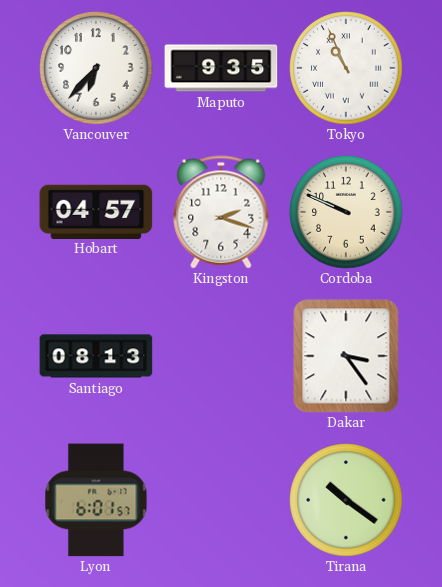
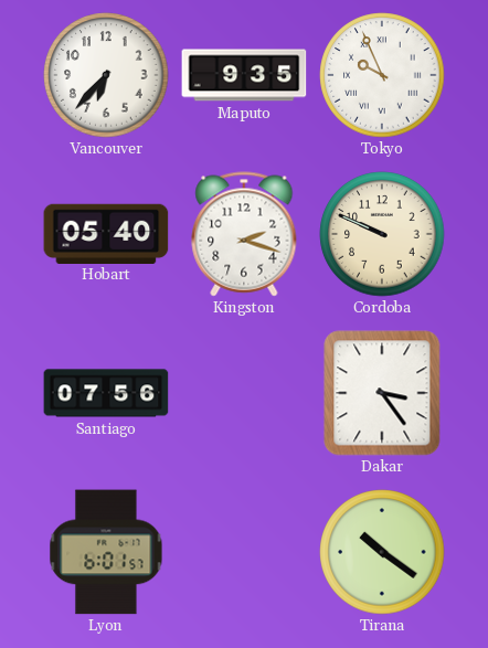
Tokyo: 10:56 -> 9:56 (382, 75)
Hobart: 04:57 -> 05:40 (106, 233)
Santiago: 08:13 -> 07:56 (106, 393)
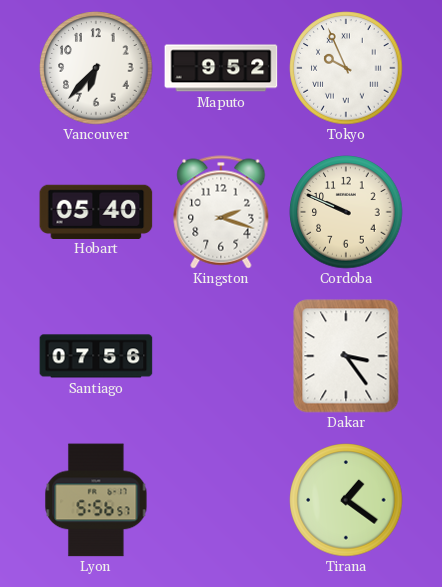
Maputo: 9:35 -> 9:52 (221, 68)
Lyon: 6:01 -> 5:56 (96, 500)
Tirana: 10:21 -> 1:21 (346, 500)
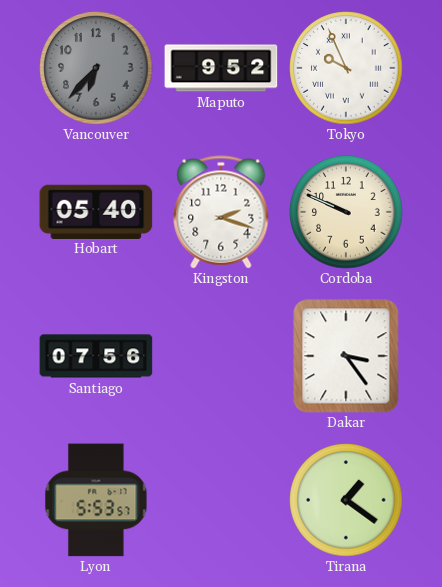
Vancouver dial: white -> grey (96, 68)
Lyon: 5:56 -> 5:53 (96, 500)
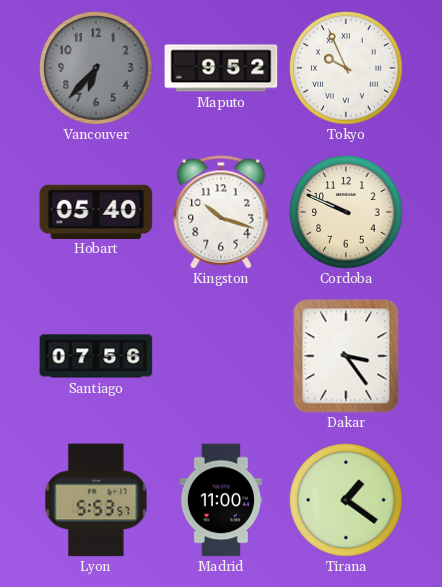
Kingston: 2:18 -> 10:18 (221, 212)
Madrid: none -> 11:00 (221, 500)
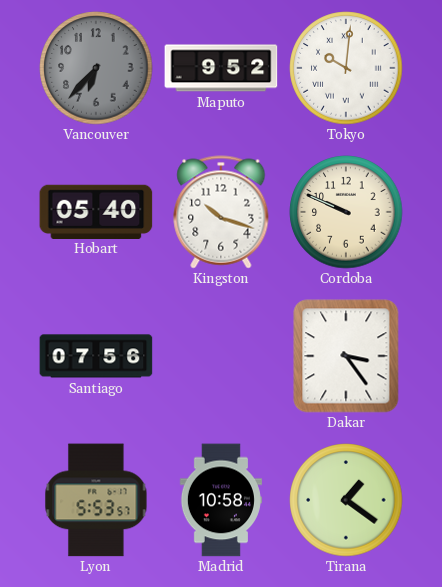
Tokyo: 9:56 -> 10:01 (346, 68)
Madrid: 11:00 -> 10:58 (221, 500)
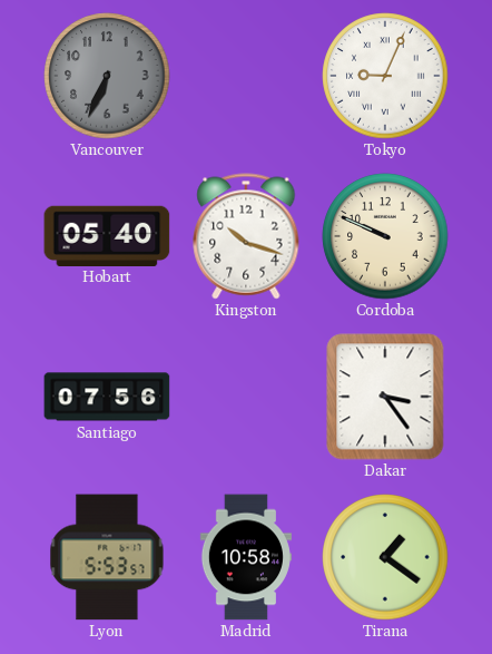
Vancouver: 6:37 -> 6:34 (107, 76)
Maputo: 9:52 -> none (221, 68)
Tokyo: 10:01 -> 9:04 (385, 76)
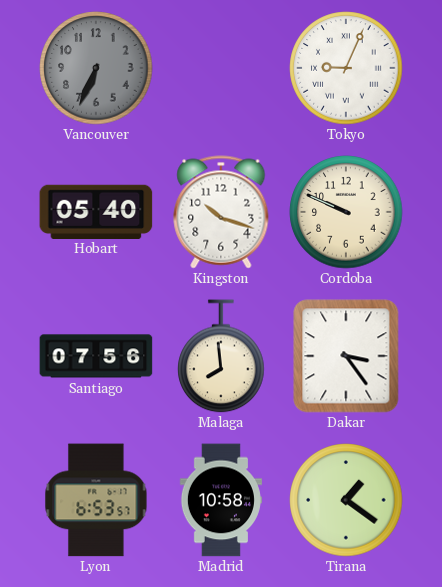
Malaga: none -> 7:59 (221, 356)
Lyon: 5:53 -> 6:53 (96, 500)
